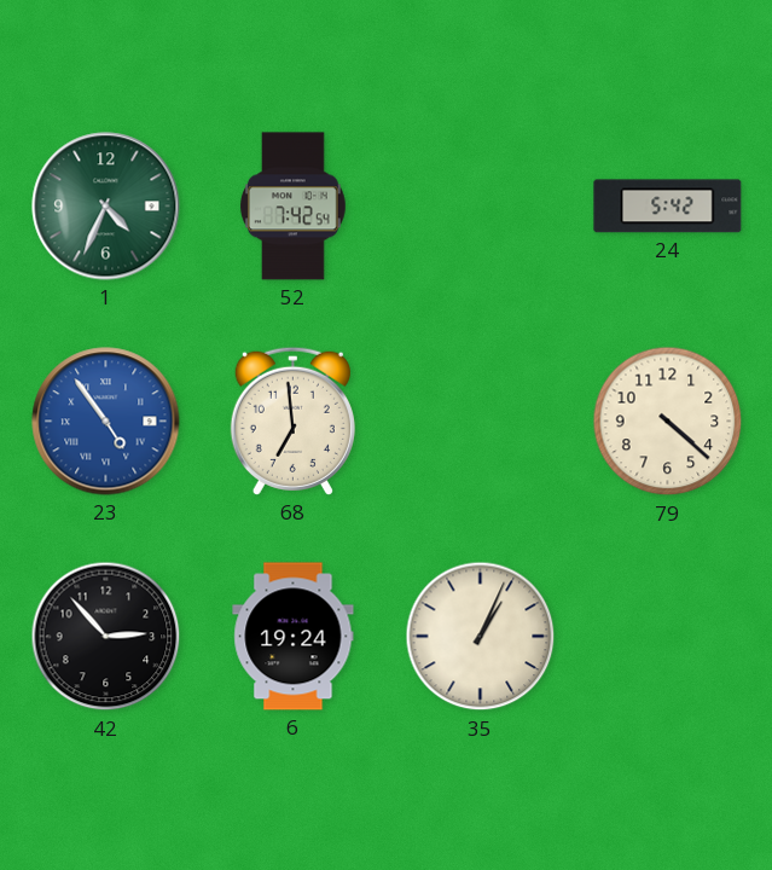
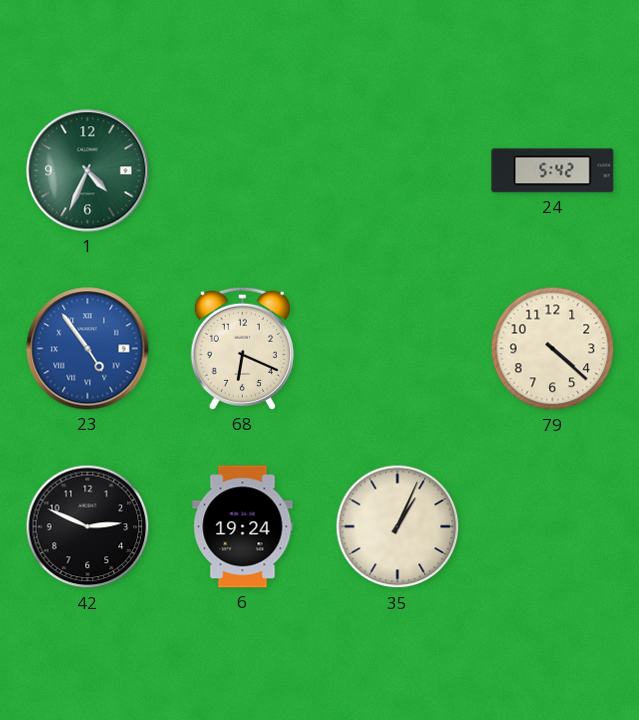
52: 7:42 -> none (292, 207)
68: 6:59 -> 6:19 (242, 348)
42: 2:53 -> 2:49 (88, 527)
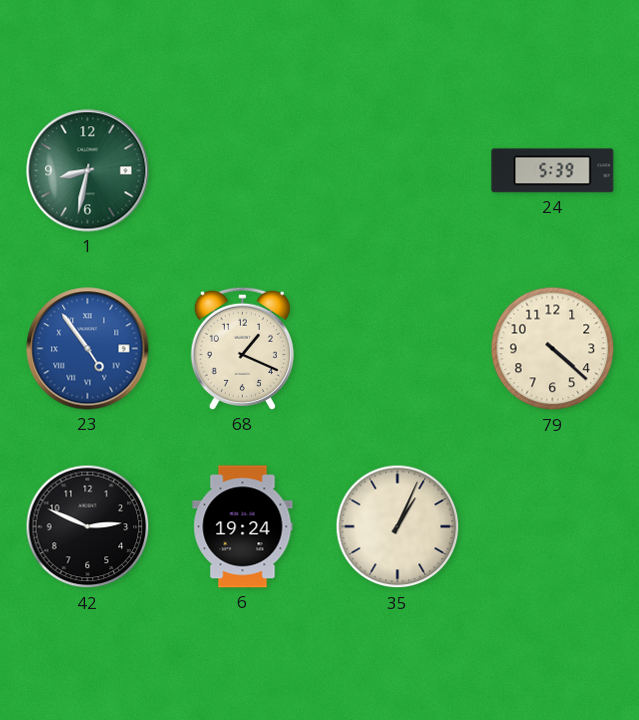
1: 4:34 -> 8:32 (88, 171)
24: 5:42 -> 5:39 (553, 171)
68: 6:19 -> 1:19 (242, 348)
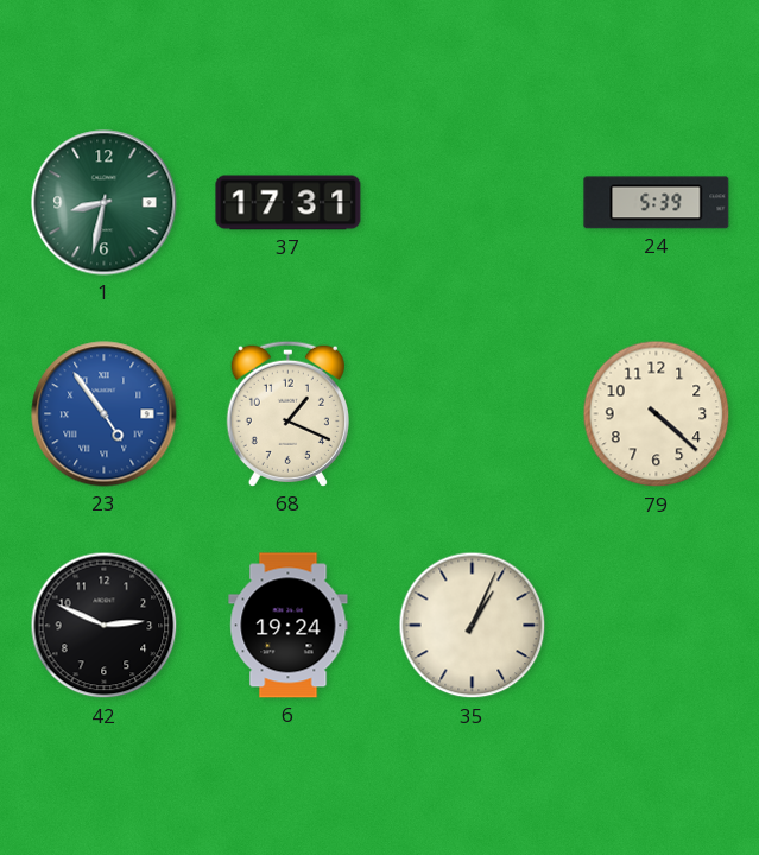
37: none -> 17:31 (289, 203)
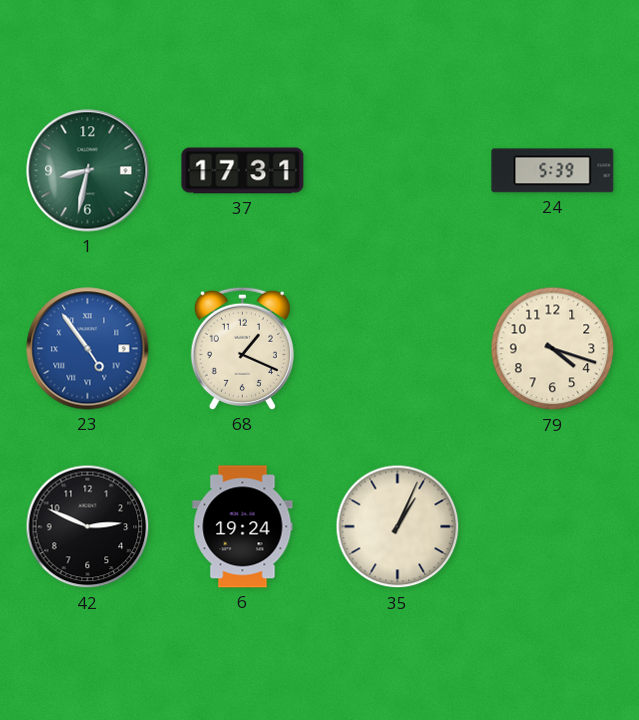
79: 4:22 -> 4:18 (553, 349)
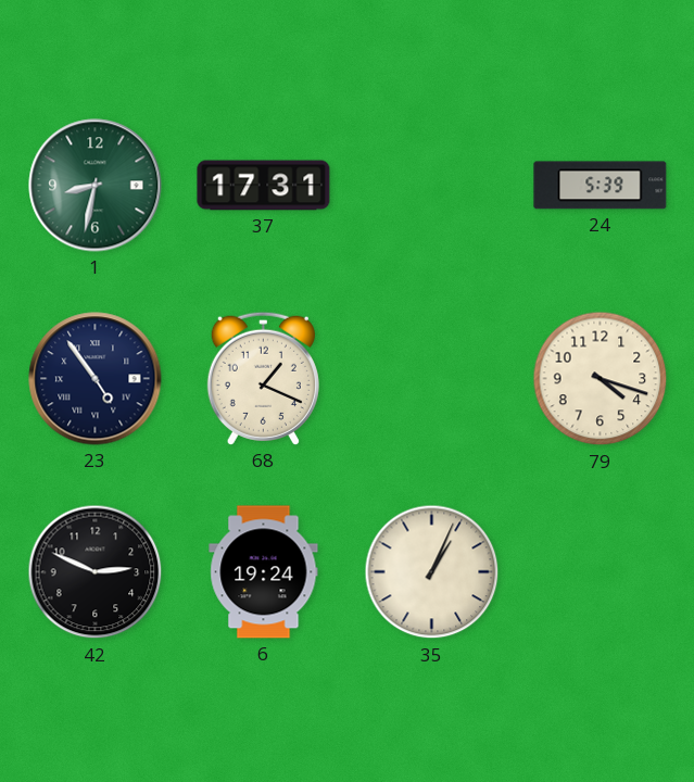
23 dial: blue -> navy (96, 379)
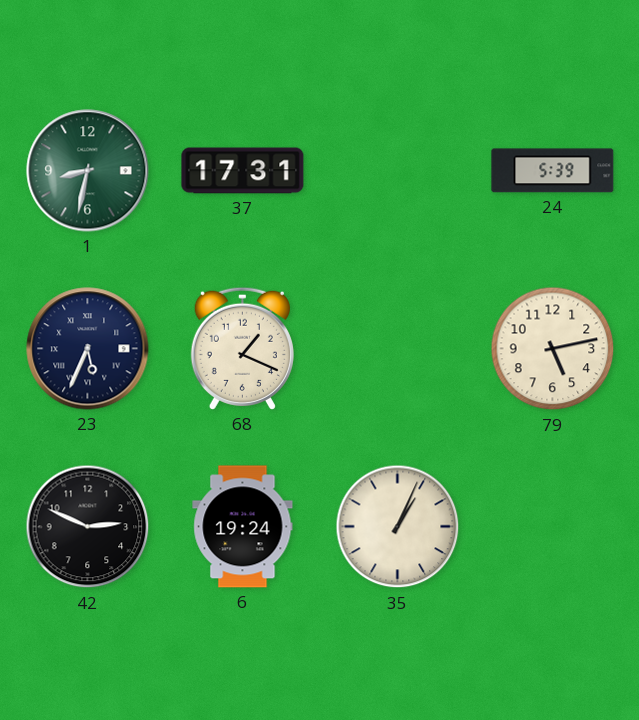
23: 4:54 -> 5:34 (88, 349)
79: 4:18 -> 5:13 (553, 349)
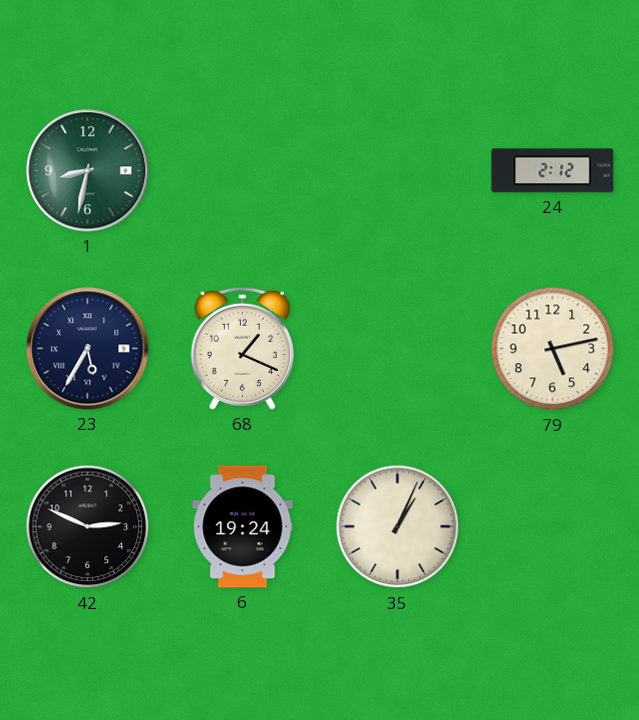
37: 17:31 -> none (243, 171)
24: 5:39 -> 2:12 (553, 171)
23: 5:34 -> 5:35 (88, 349)
